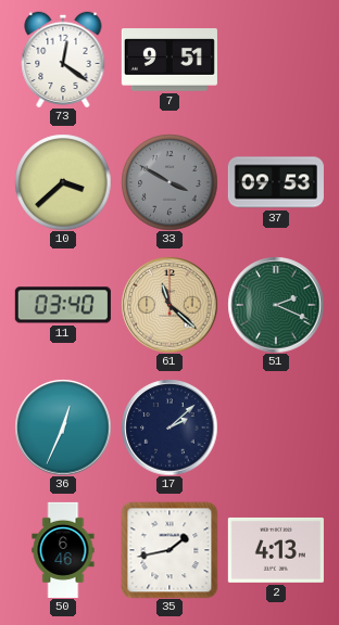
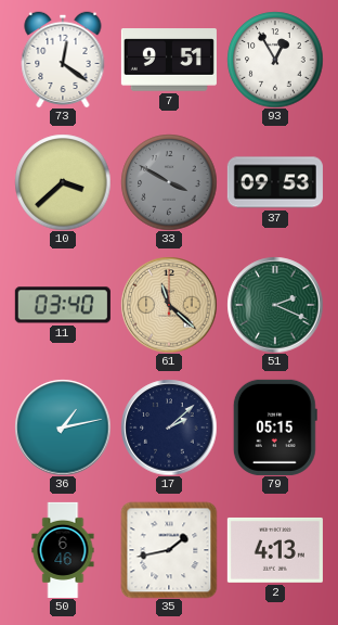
93: none -> 12:55 (275, 60)
36: 12:34 -> 1:13 (63, 428)
79: none -> 05:15 (275, 428)
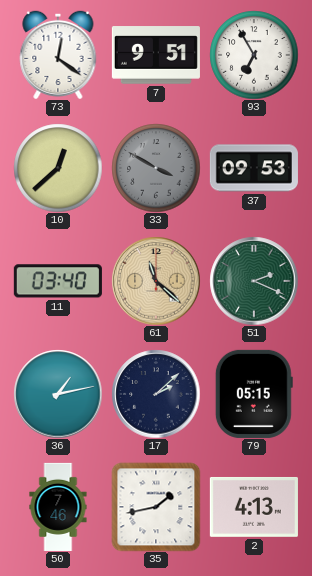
93: 12:55 -> 6:55 (254, 55)
10: 3:38 -> 12:38 (58, 168)
50: 6:46 -> 7:46 (58, 507)
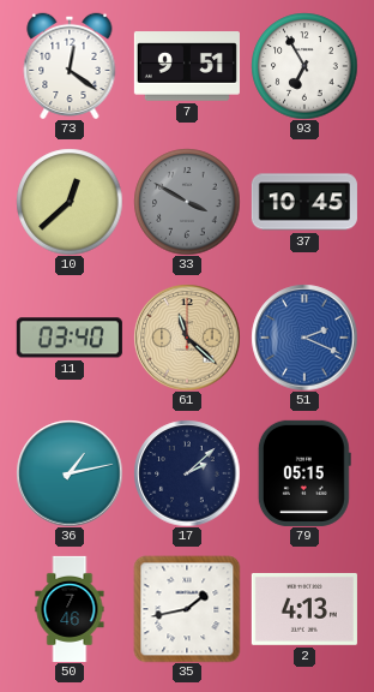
37: 09:53 -> 10:45 (304, 202)
51 dial: green -> blue (304, 338)
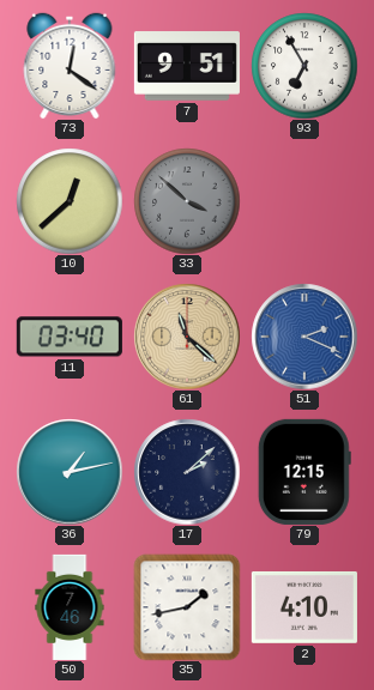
33: 3:50 -> 3:52 (187, 201)
37: 10:45 -> none (304, 202)
79: 05:15 -> 12:15 (304, 472)
2: 4:13 -> 4:10 (304, 607)
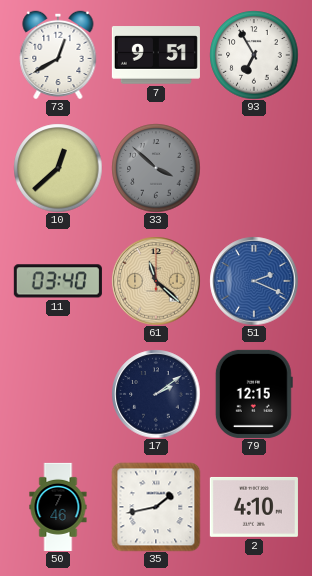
73: 12:21 -> 12:40 (58, 55)
36: 1:13 -> none (70, 472)
17: 2:08 -> 2:09 (156, 394)
